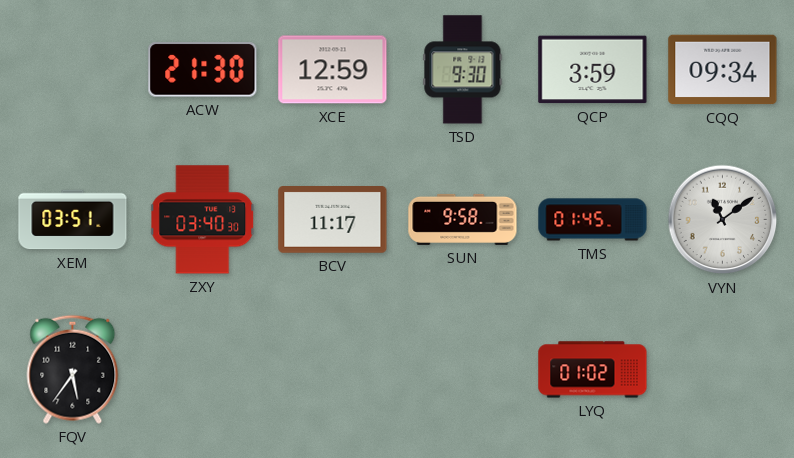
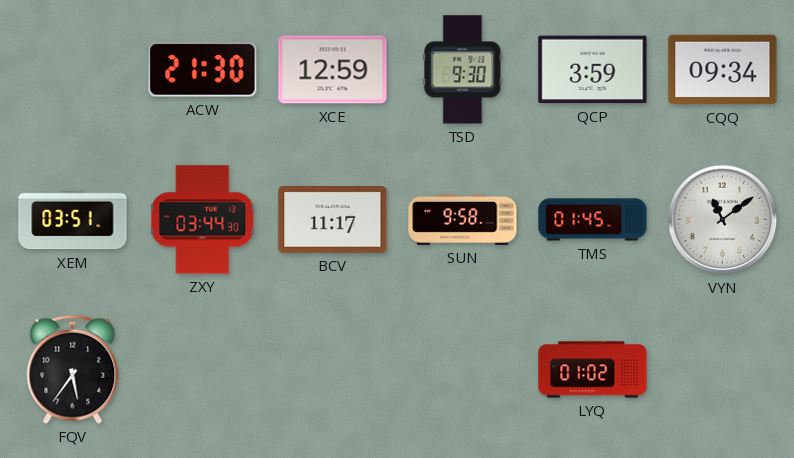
ZXY: 03:40 -> 03:44 (203, 220)
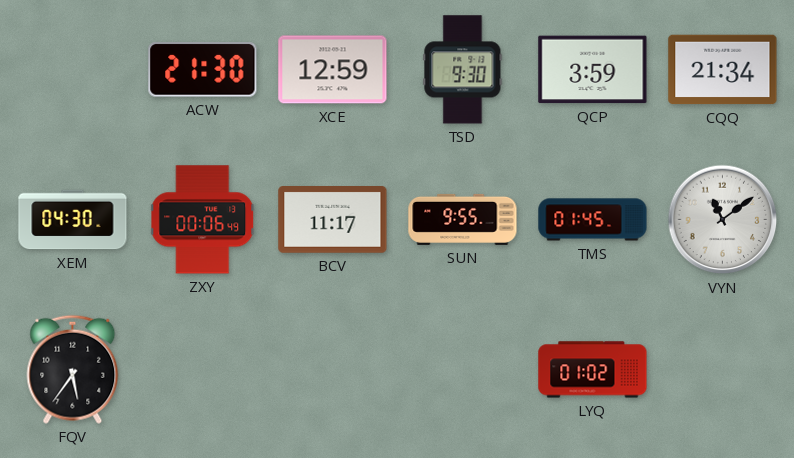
CQQ: 09:34 -> 21:34 (723, 70)
XEM: 03:51 -> 04:30 (73, 220)
ZXY: 03:44 -> 00:06 (203, 220)
SUN: 9:58 -> 9:55 (463, 219)
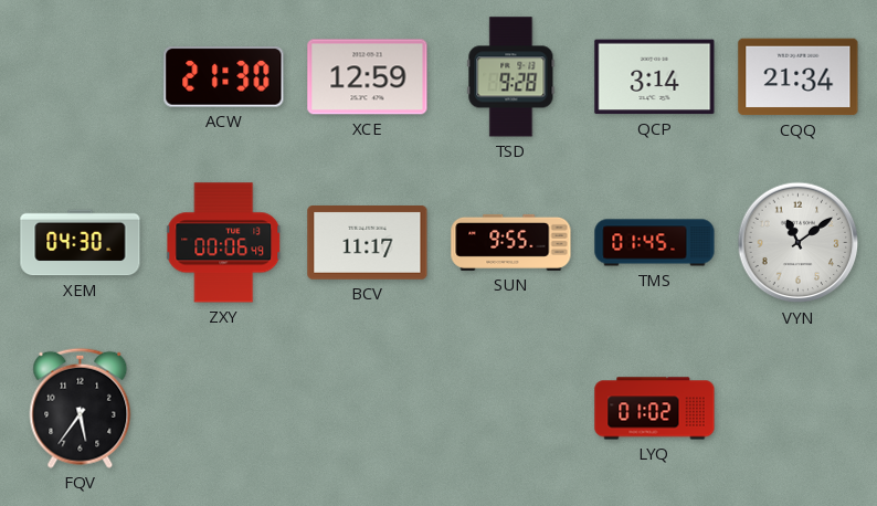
TSD: 9:30 -> 9:28 (511, 77)
QCP: 3:59 -> 3:14 (655, 77)
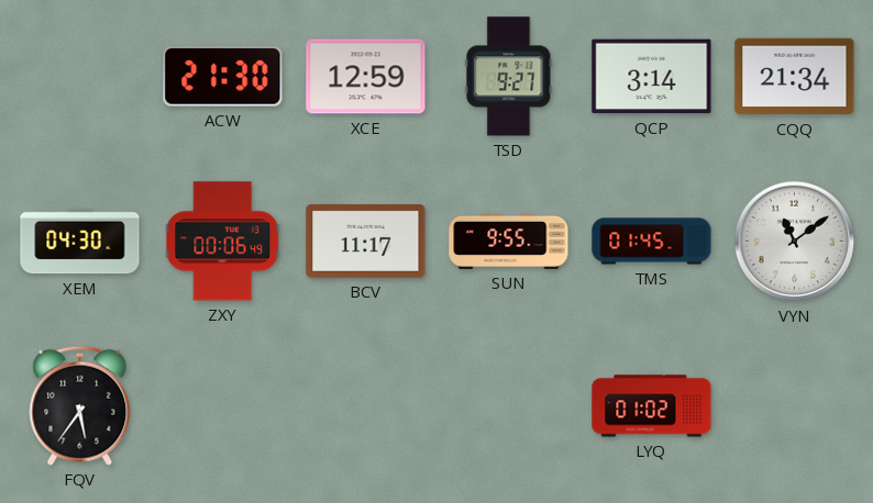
TSD: 9:28 -> 9:27 (509, 77)
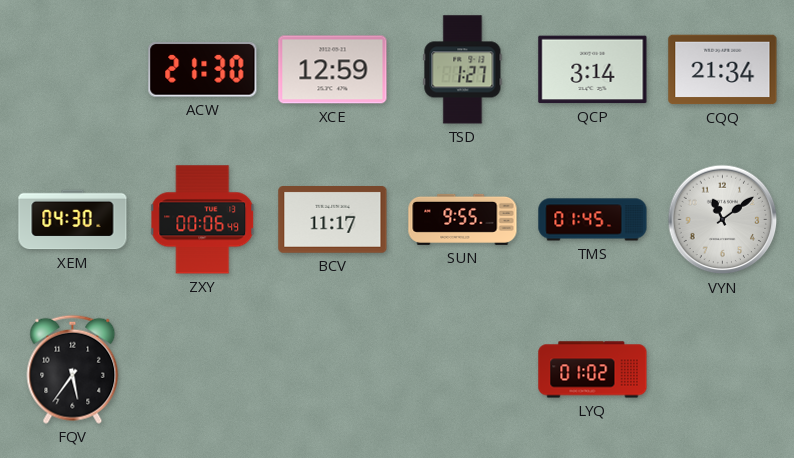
TSD: 9:27 -> 1:27 (463, 70)
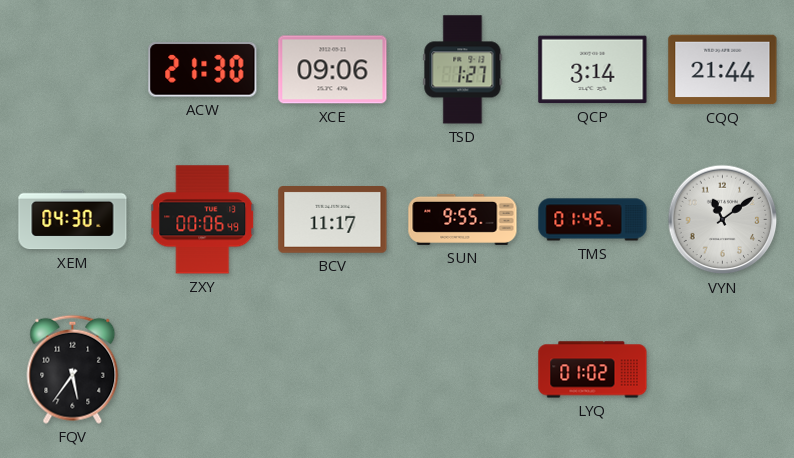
XCE: 12:59 -> 09:06 (333, 70)
CQQ: 21:34 -> 21:44 (723, 70)
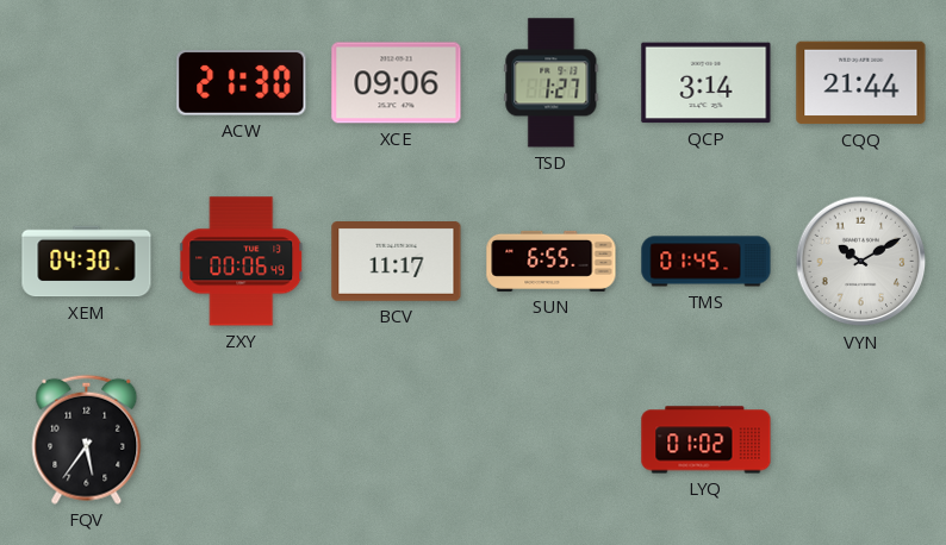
SUN: 9:55 -> 6:55 (552, 261)
VYN: 11:09 -> 10:10 (861, 262)
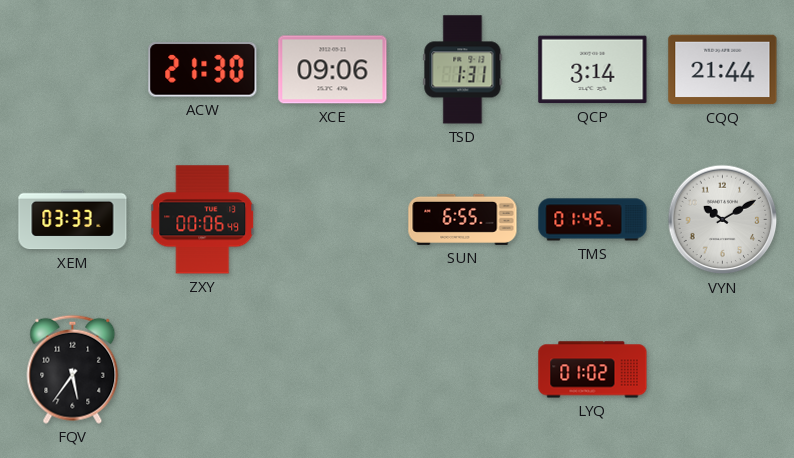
TSD: 1:27 -> 1:31 (463, 70)
XEM: 04:30 -> 03:33 (73, 220)
BCV: 11:17 -> none (397, 262)
